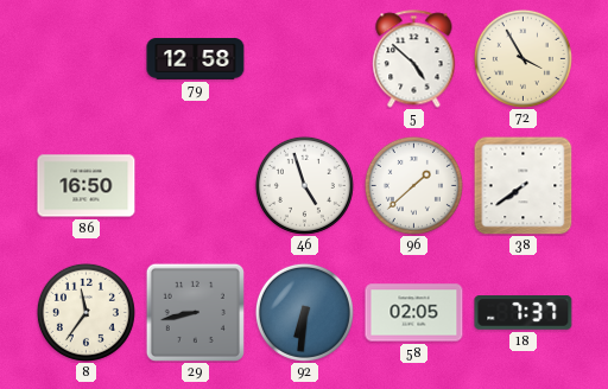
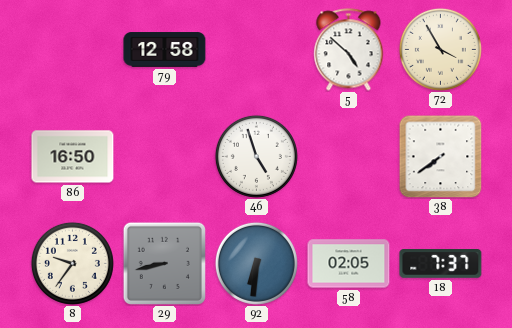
96: 1:38 -> none (413, 185)
8: 11:36 -> 9:36 (72, 263)
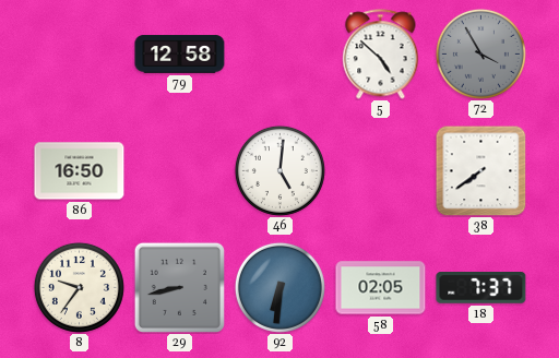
72 dial: cream -> grey (480, 53)
46: 4:57 -> 5:01 (279, 170)
